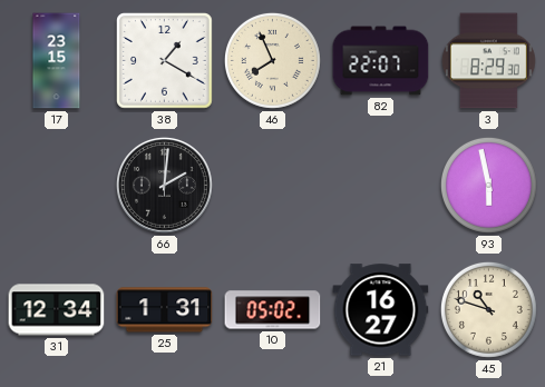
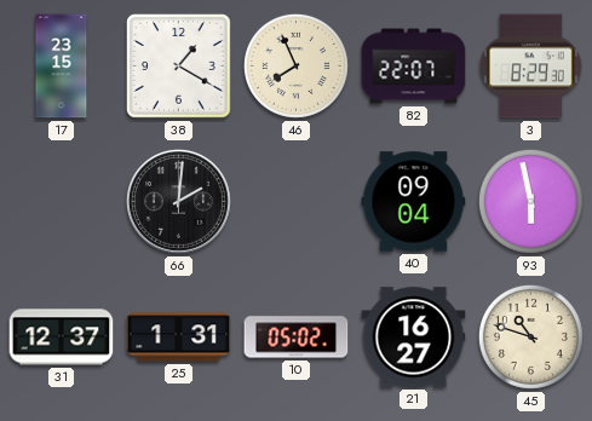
40: none -> 09:04 (414, 202)
31: 12:34 -> 12:37 (62, 338)
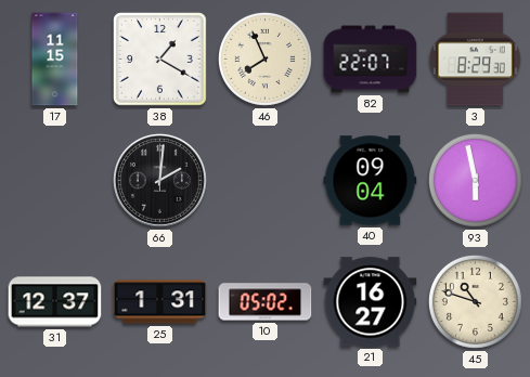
17: 23:15 -> 11:15 (55, 60)
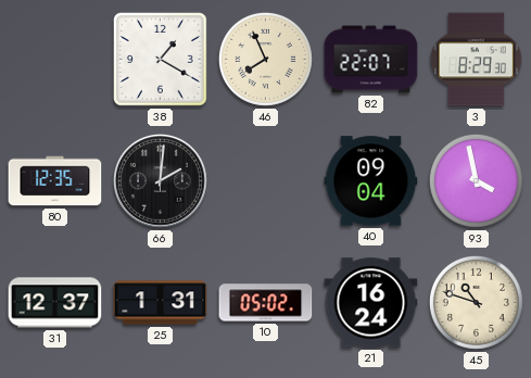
17: 11:15 -> none (55, 60)
80: none -> 12:35 (55, 181)
93: 5:58 -> 3:58 (476, 180)
21: 16:27 -> 16:24 (371, 303)
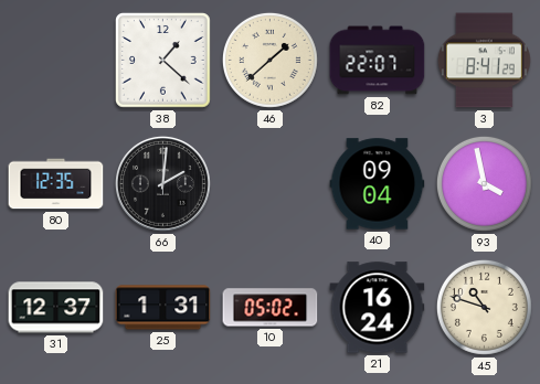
38: 1:20 -> 1:22 (163, 61)
46: 7:56 -> 1:38 (269, 60)
3: 8:29 -> 8:41 (484, 61)
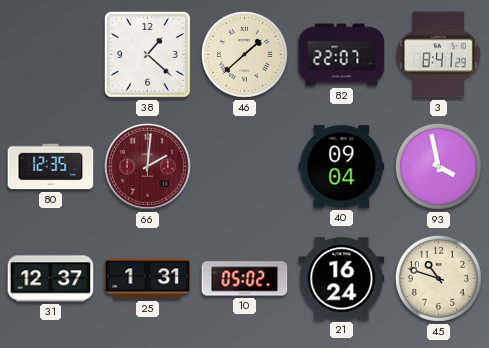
66 dial: black -> burgundy (148, 167)
